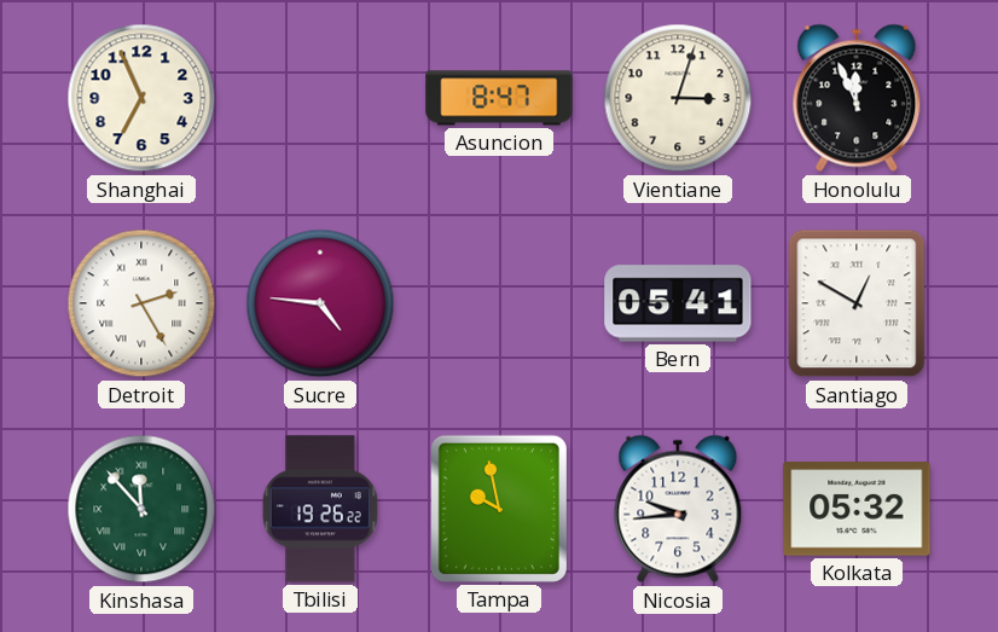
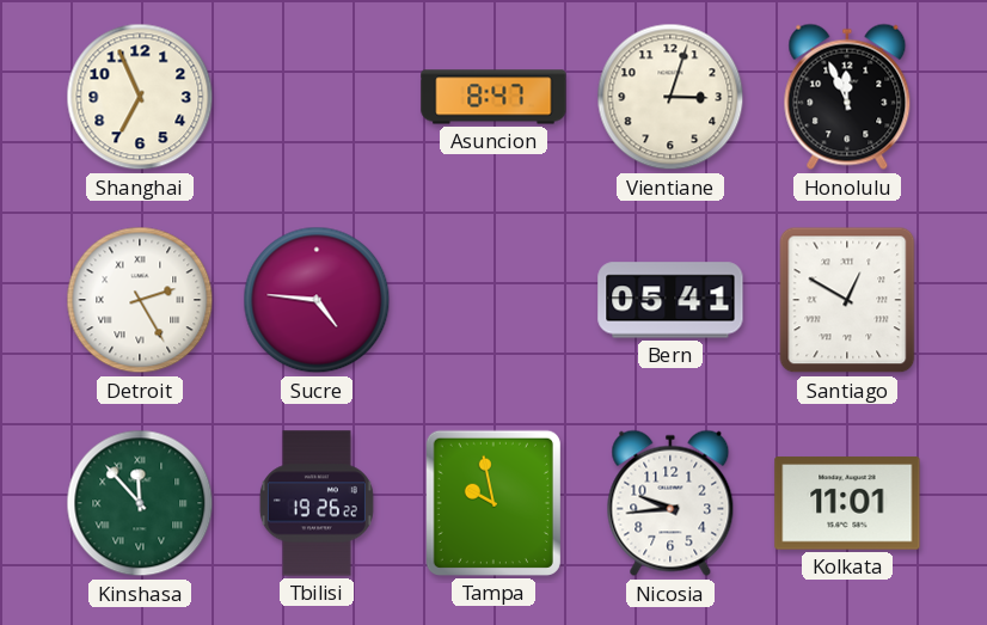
Kolkata: 05:32 -> 11:01 (847, 503)
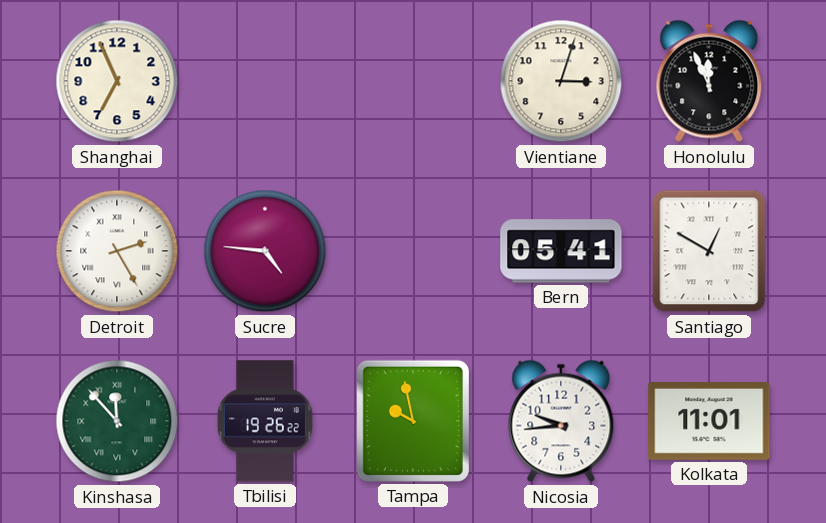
Asuncion: 8:47 -> none (493, 97)
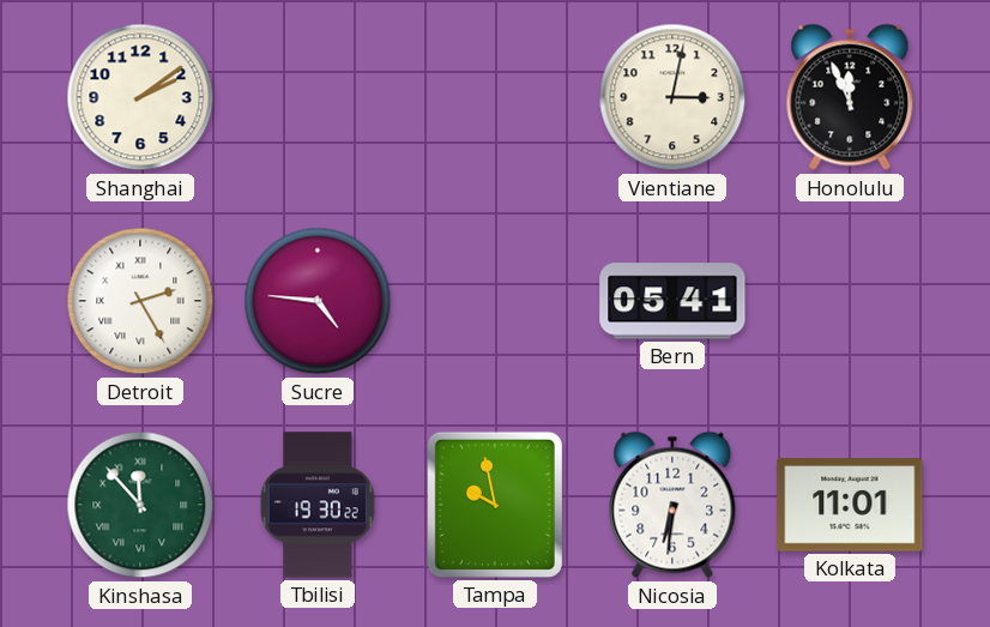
Shanghai: 6:56 -> 2:09 (140, 97)
Vientiane: 3:03 -> 3:02 (672, 97)
Santiago: 12:50 -> none (709, 251)
Tbilisi: 19:26 -> 19:30 (318, 505)
Nicosia: 9:44 -> 6:31 (672, 505)
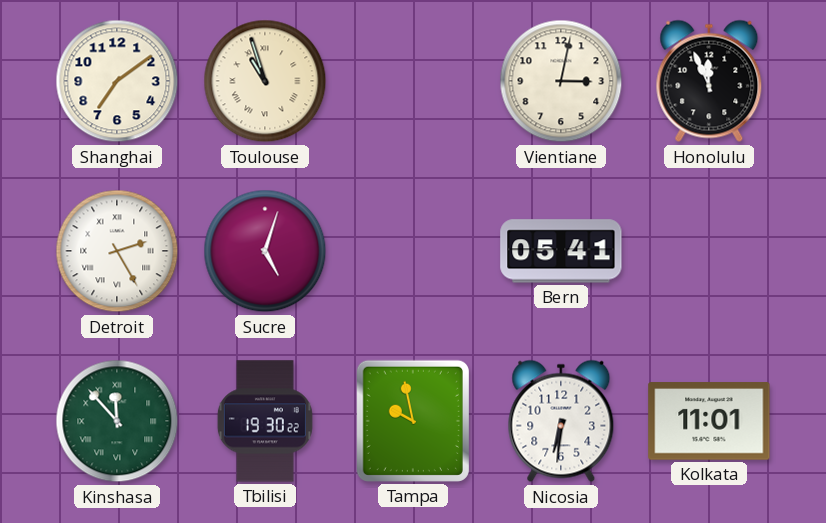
Shanghai: 2:09 -> 7:09 (117, 81)
Toulouse: none -> 10:57 (265, 81)
Sucre: 4:46 -> 5:03 (265, 251)
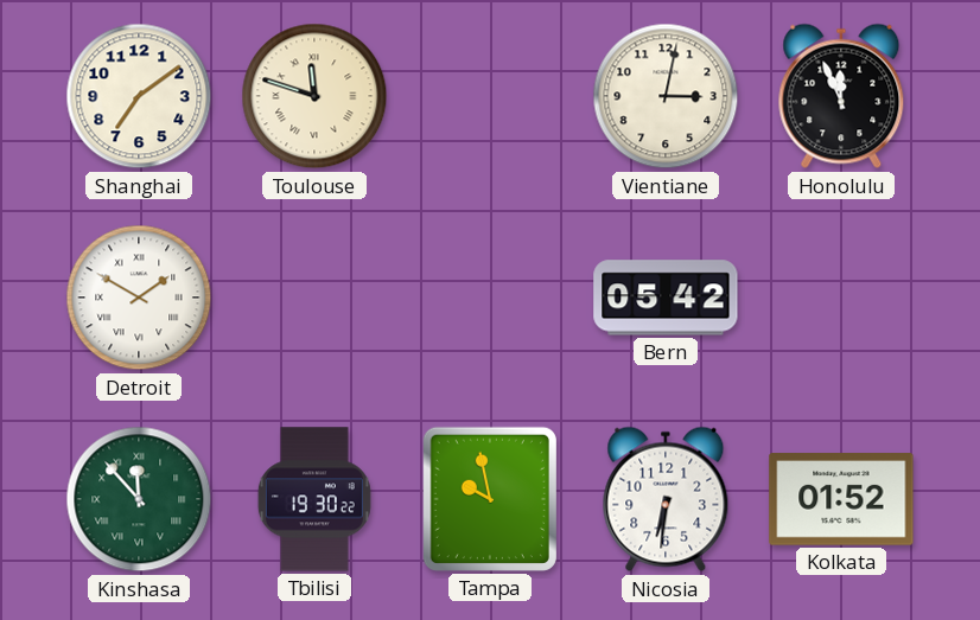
Toulouse: 10:57 -> 11:48 (314, 96)
Detroit: 2:25 -> 1:50 (139, 298)
Sucre: 5:03 -> none (265, 251)
Bern: 05:41 -> 05:42 (666, 298)
Kolkata: 11:01 -> 01:52 (841, 499)
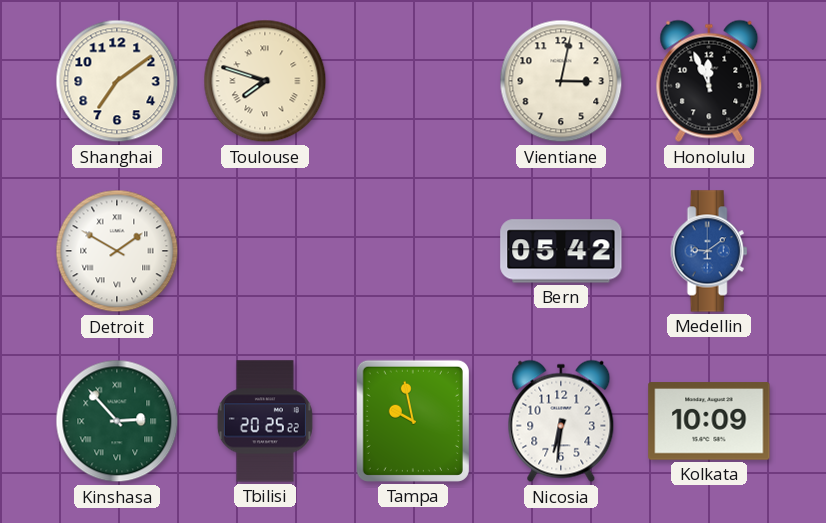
Toulouse: 11:48 -> 7:48 (265, 81)
Medellin: none -> 9:09 (709, 251)
Kinshasa: 11:53 -> 2:53 (117, 421)
Tbilisi: 19:30 -> 20:25 (265, 421)
Kolkata: 01:52 -> 10:09 (709, 421)
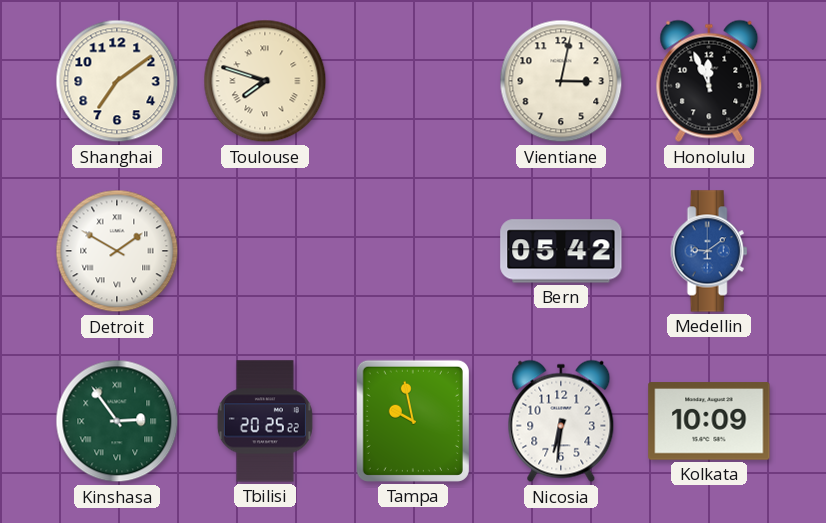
Kinshasa: 2:53 -> 2:54 (117, 421)
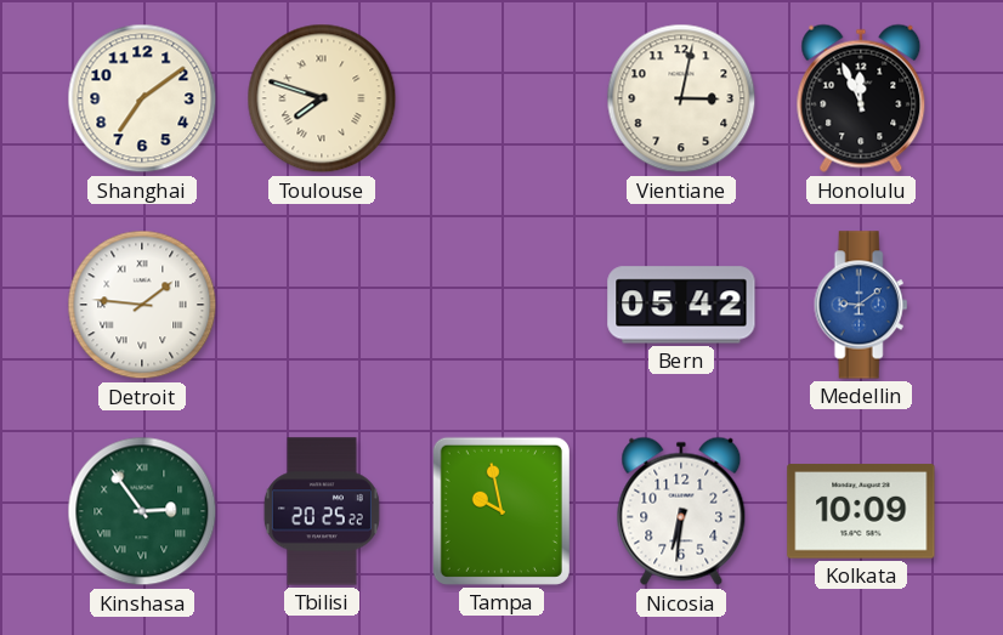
Detroit: 1:50 -> 1:46 (142, 305)
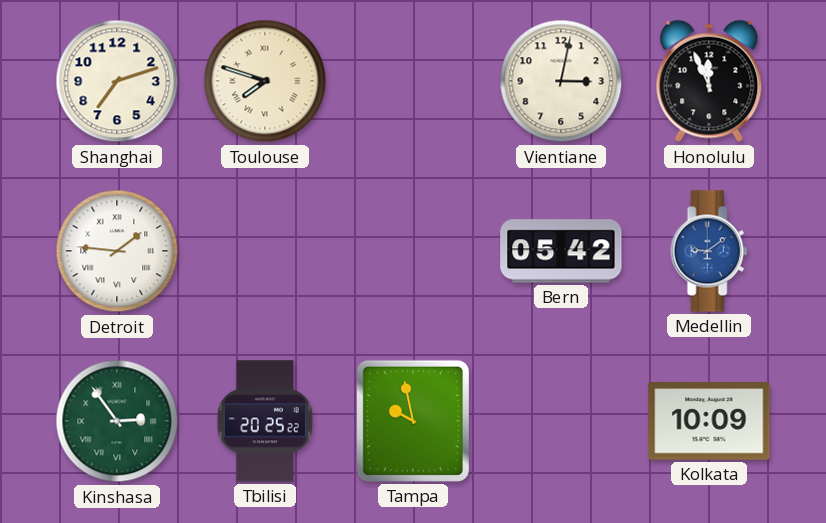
Shanghai: 7:09 -> 7:12 (117, 81)
Nicosia: 6:31 -> none (681, 511)
